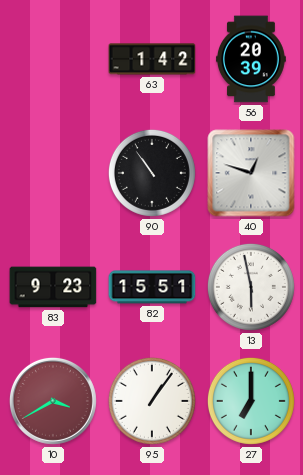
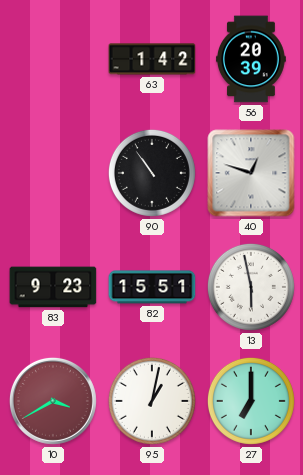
95: 1:06 -> 1:02 (152, 401)
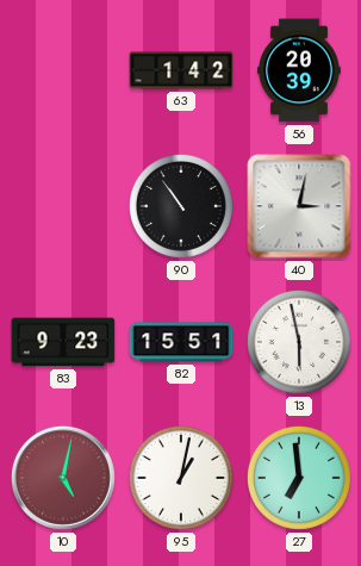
40: 12:48 -> 3:02 (299, 206)
10: 3:40 -> 5:02 (63, 478)
27: 7:00 -> 6:59 (299, 478)
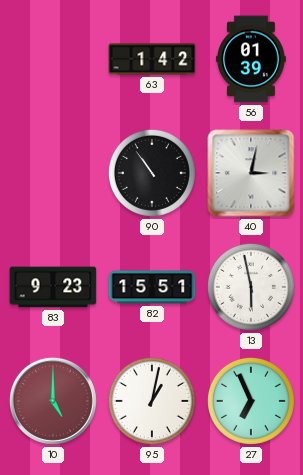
56: 20:39 -> 01:39 (251, 59)
10: 5:02 -> 5:00 (53, 401)
27: 6:59 -> 6:56 (251, 401)
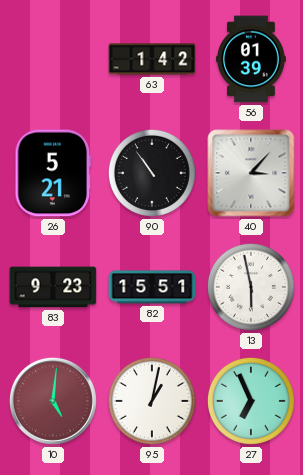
26: none -> 5:21 (53, 173)
40: 3:02 -> 3:07 (251, 173)
10: 5:00 -> 5:01 (53, 401)
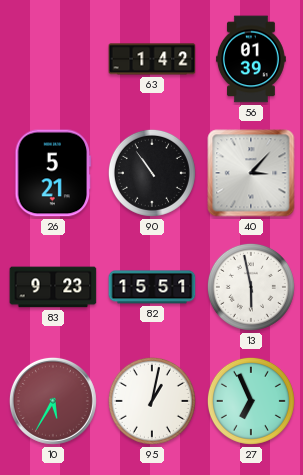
10: 5:01 -> 5:35 (53, 401)
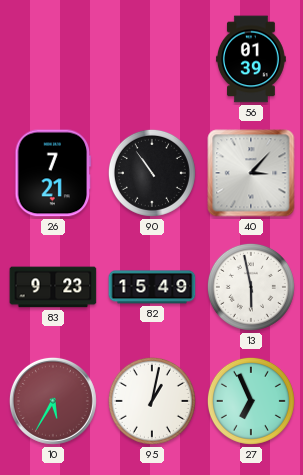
63: 1:42 -> none (152, 59)
26: 5:21 -> 7:21 (53, 173)
82: 15:51 -> 15:49 (152, 287)
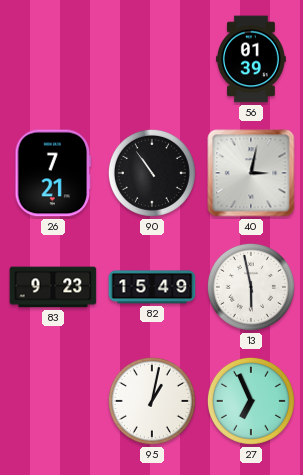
40: 3:07 -> 3:02 (251, 173)
10: 5:35 -> none (53, 401)
